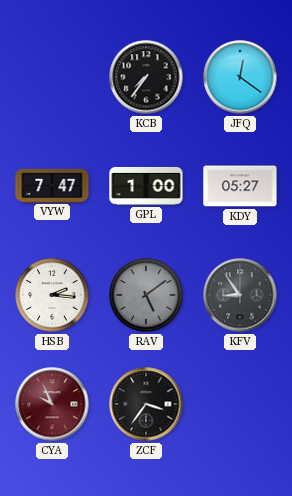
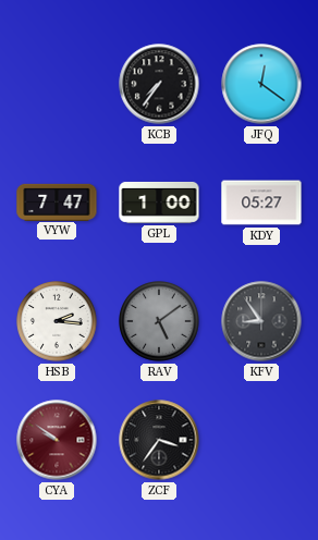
CYA: 9:56 -> 9:51 (57, 440)
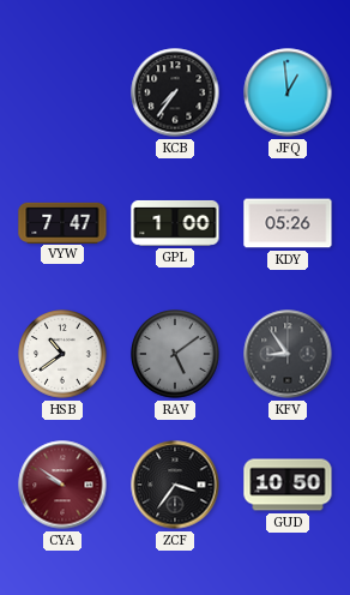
JFQ: 12:21 -> 12:59 (288, 92)
KDY: 05:27 -> 05:26 (288, 223)
HSB: 2:16 -> 10:39 (64, 355)
GUD: none -> 10:50 (288, 485)
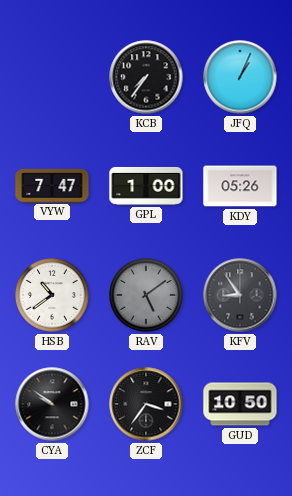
JFQ: 12:59 -> 1:04 (240, 77)
CYA dial: burgundy -> black (52, 404)
